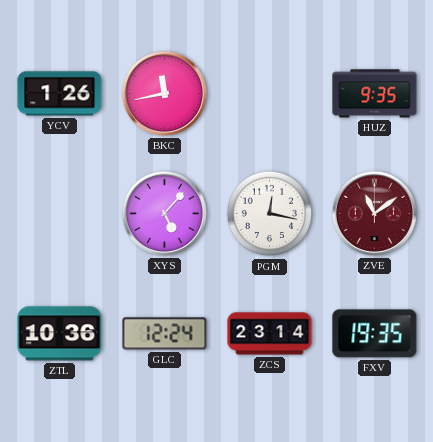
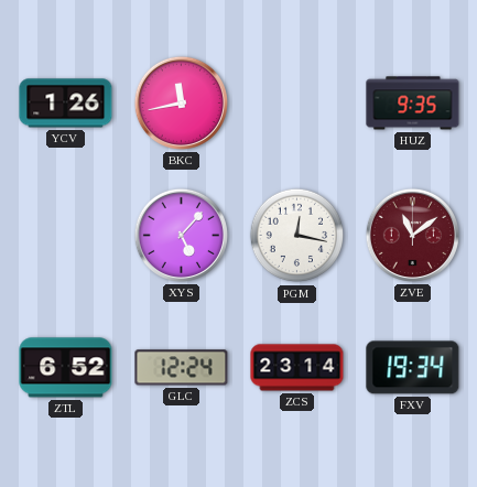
ZTL: 10:36 -> 6:52 (66, 368)
FXV: 19:35 -> 19:34 (413, 368)
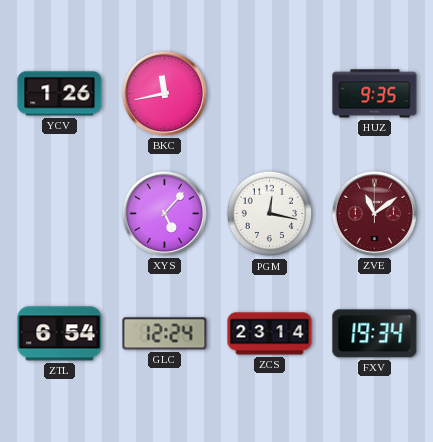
ZTL: 6:52 -> 6:54 (60, 334)
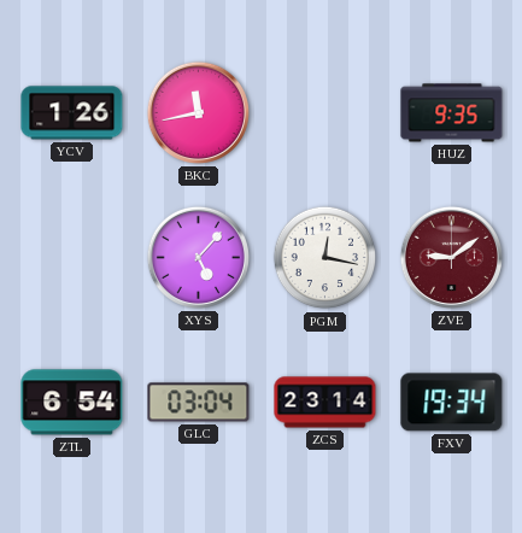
ZVE: 11:09 -> 9:09 (451, 257)
GLC: 12:24 -> 03:04 (199, 403)
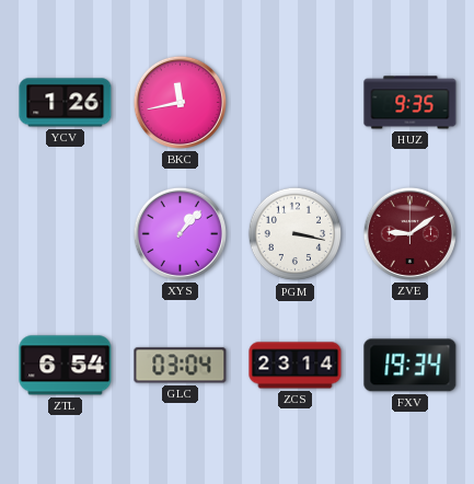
XYS: 5:07 -> 1:07 (180, 233)
PGM: 12:17 -> 3:17 (296, 234)
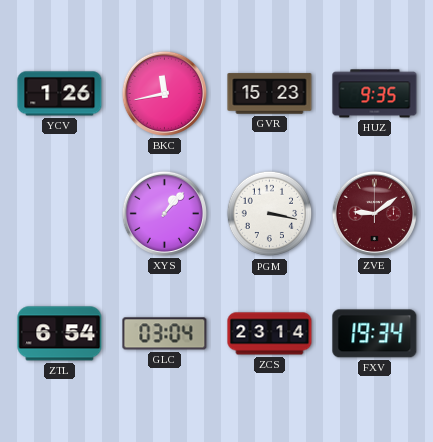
GVR: none -> 15:23 (270, 94)
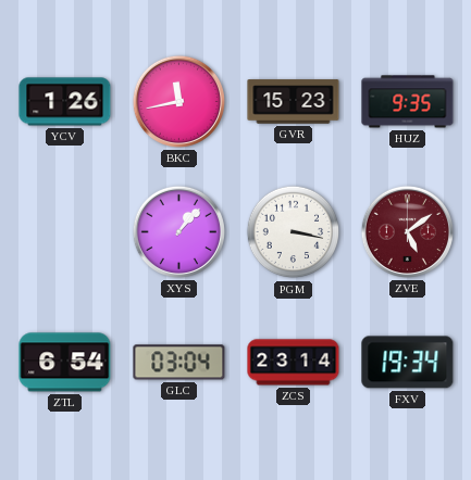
ZVE: 9:09 -> 5:09 (407, 231)
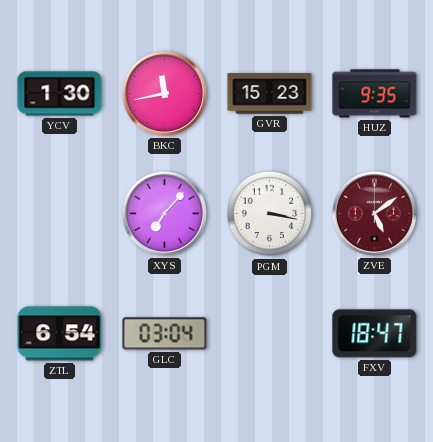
YCV: 1:26 -> 1:30 (60, 94)
XYS: 1:07 -> 7:07 (164, 213)
ZCS: 23:14 -> none (294, 363)
FXV: 19:34 -> 18:47 (375, 334)
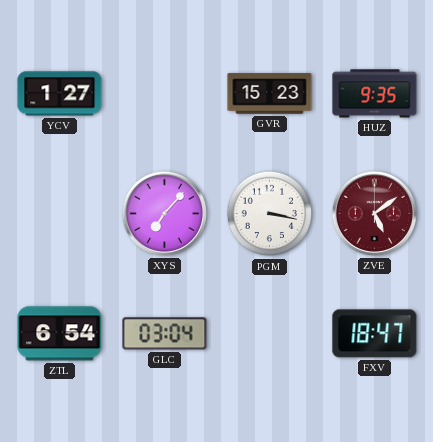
YCV: 1:30 -> 1:27 (60, 94)
BKC: 11:43 -> none (164, 93)
